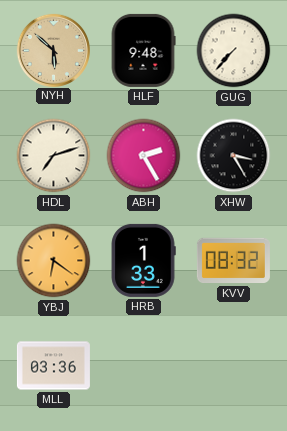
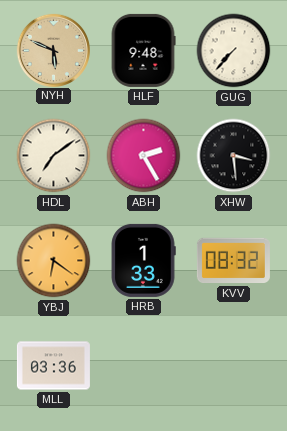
NYH: 5:52 -> 5:49 (53, 50)
HDL: 7:12 -> 7:09 (54, 156)
XHW: 3:25 -> 3:29 (234, 156)
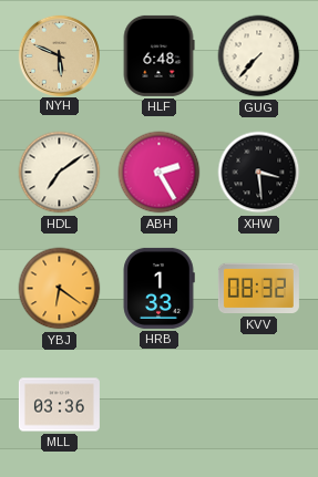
HLF: 9:48 -> 6:48 (158, 55)
